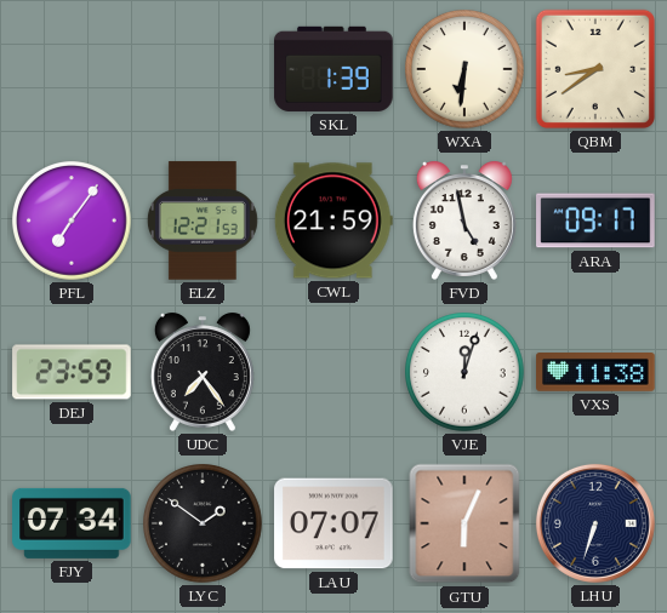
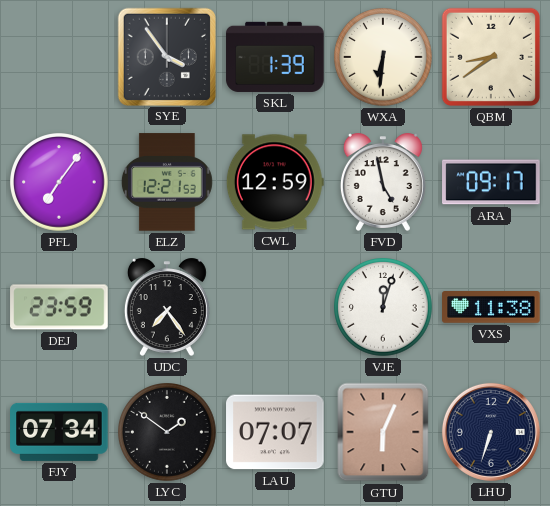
SYE: none -> 3:54 (167, 56)
CWL: 21:59 -> 12:59 (275, 182)
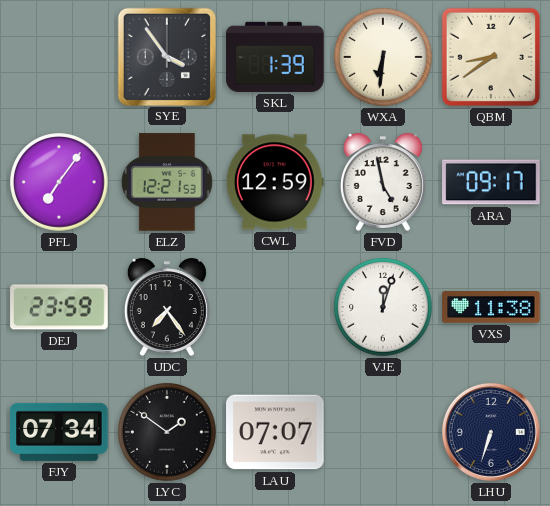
GTU: 6:04 -> none (383, 432)
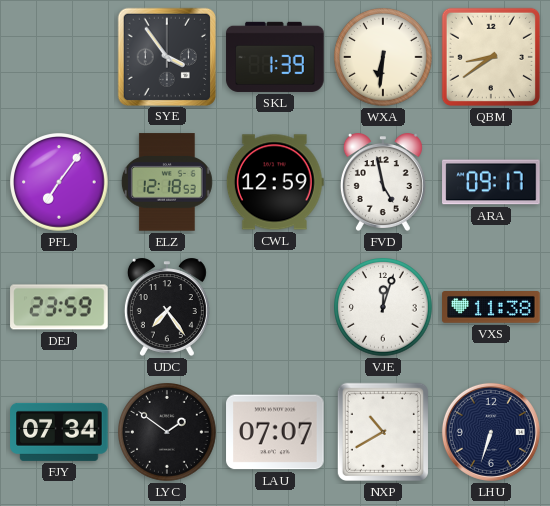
ELZ: 12:21 -> 12:18 (167, 182)
NXP: none -> 10:40 (383, 432)
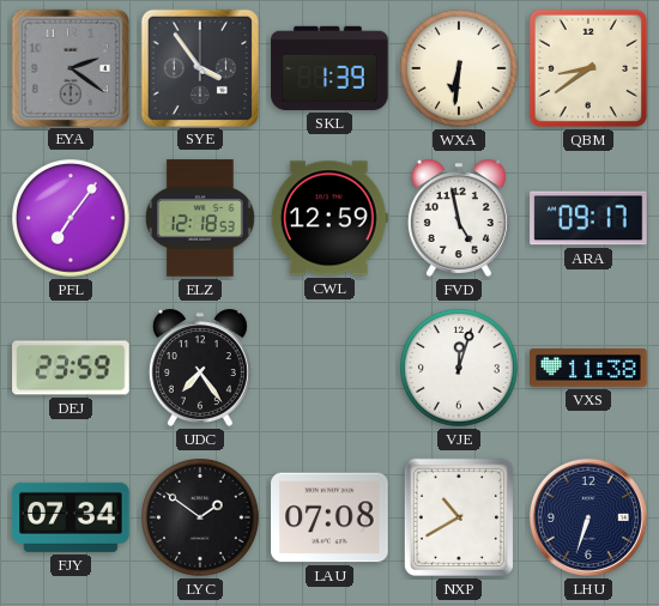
EYA: none -> 2:21 (71, 67)
LAU: 07:07 -> 07:08 (329, 517)
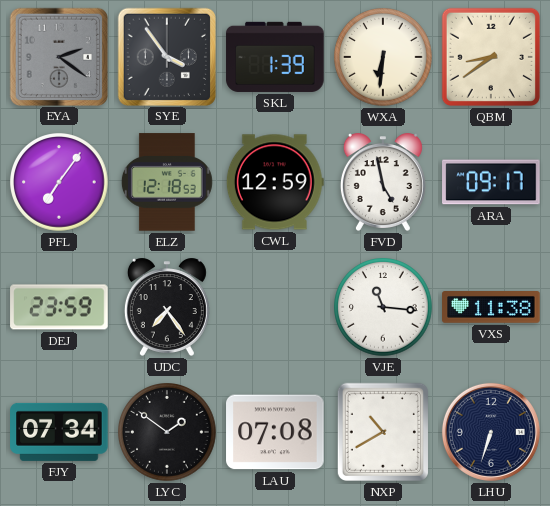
VJE: 12:03 -> 11:16 (384, 308)
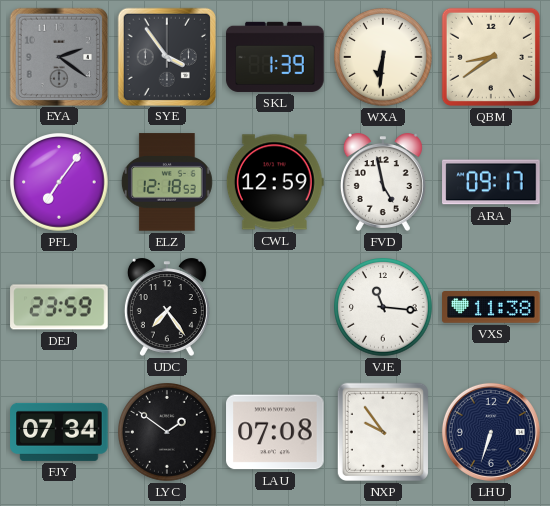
NXP: 10:40 -> 9:54 (383, 432)
